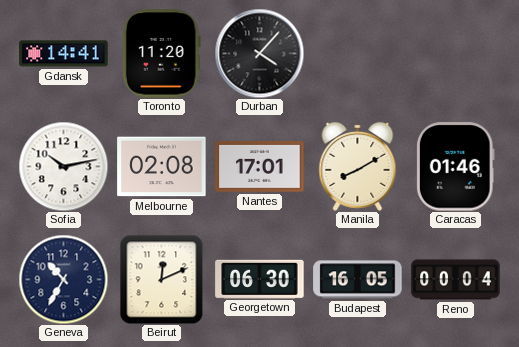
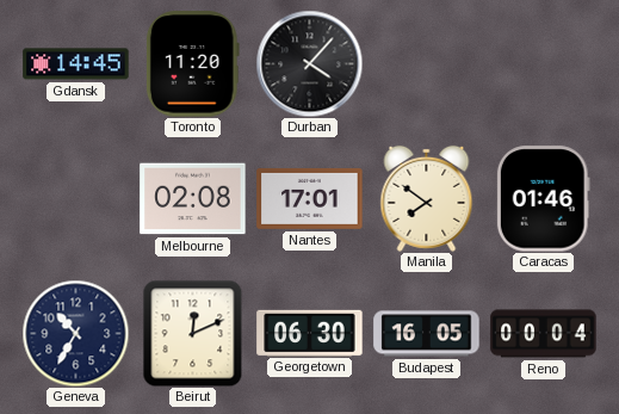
Gdansk: 14:41 -> 14:45 (76, 64)
Sofia: 10:13 -> none (63, 166)
Manila: 8:10 -> 7:51 (427, 198)
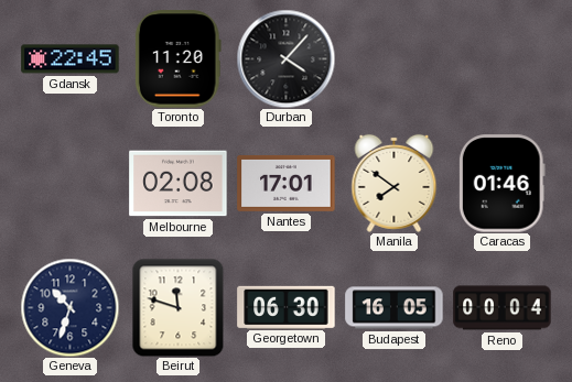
Gdansk: 14:45 -> 22:45 (71, 59)
Geneva: 10:35 -> 10:33 (69, 307)
Beirut: 12:11 -> 11:48 (179, 307)
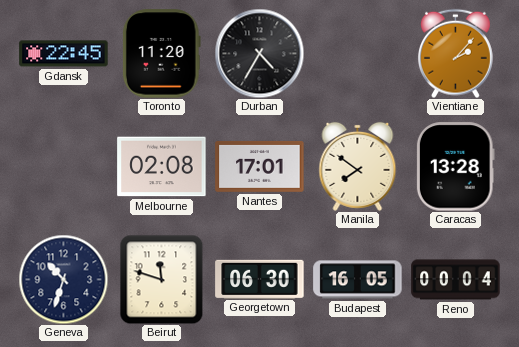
Durban: 4:07 -> 4:35 (259, 53)
Vientiane: none -> 2:07 (455, 53)
Caracas: 01:46 -> 13:28 (455, 167)
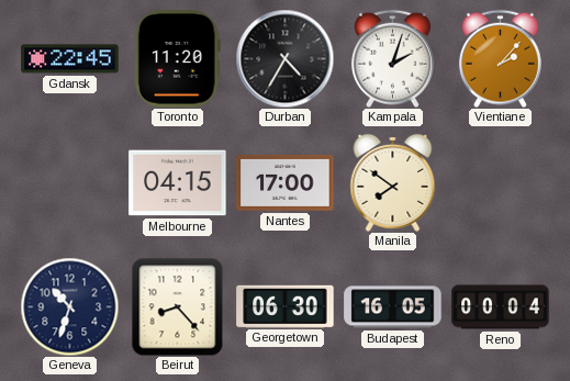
Kampala: none -> 2:03 (392, 58)
Melbourne: 02:08 -> 04:15 (178, 183)
Nantes: 17:01 -> 17:00 (286, 182)
Caracas: 13:28 -> none (455, 167)
Beirut: 11:48 -> 8:23 (178, 306)
